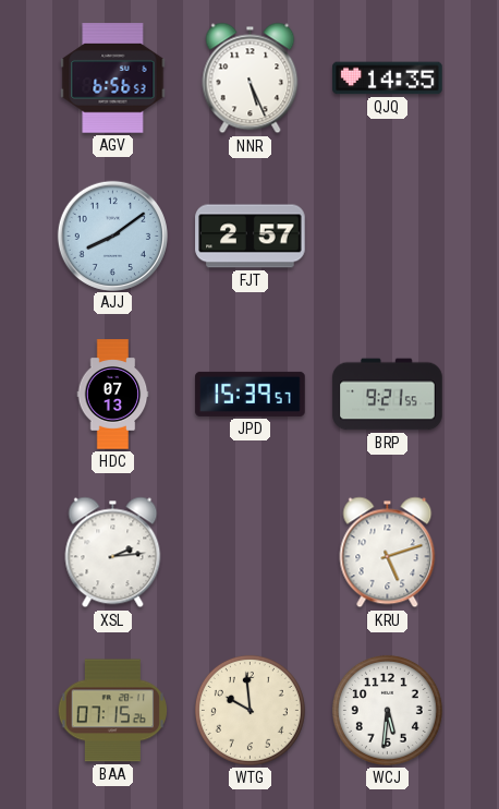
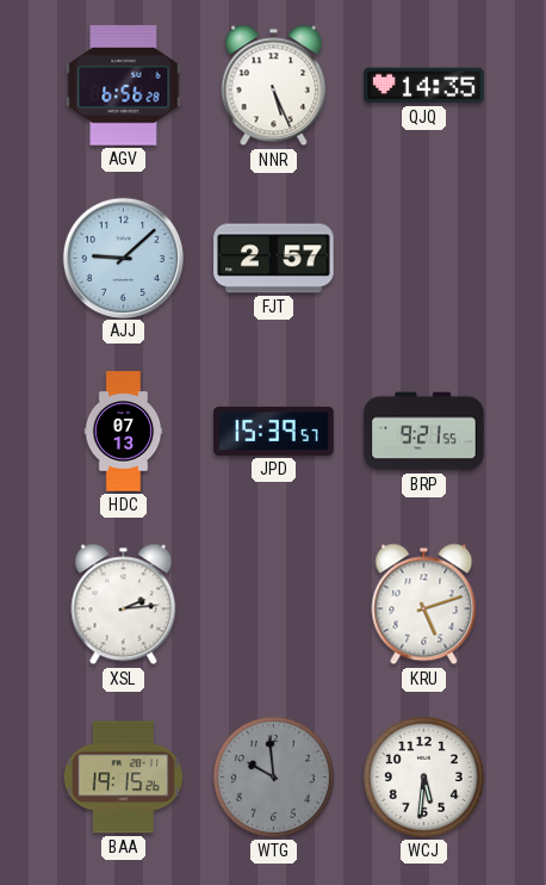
AGV: 6:56:53 -> 6:56:28 (124, 86)
AJJ: 8:09 -> 9:08 (123, 258)
BAA: 07:15 -> 19:15 (123, 778)
WTG dial: cream -> grey (273, 776)
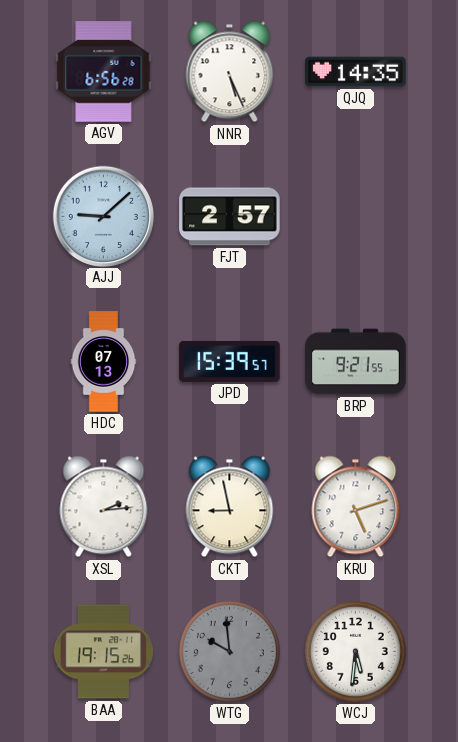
CKT: none -> 8:58 (230, 507)
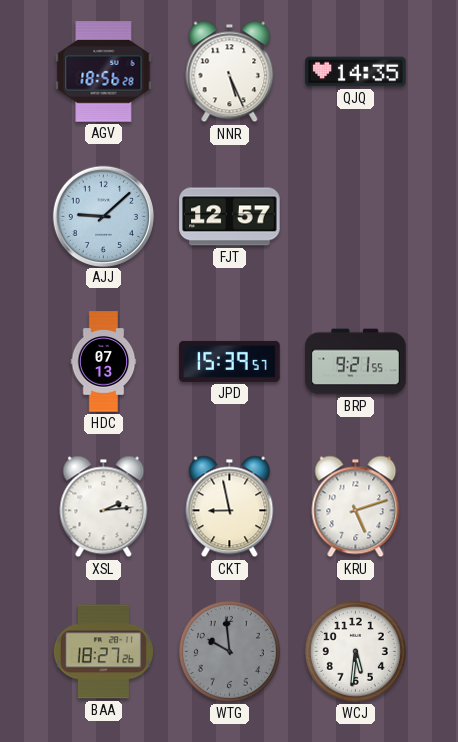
AGV: 6:56 -> 18:56 (104, 72)
FJT: 2:57 -> 12:57 (230, 217)
BAA: 19:15 -> 18:27 (103, 652)
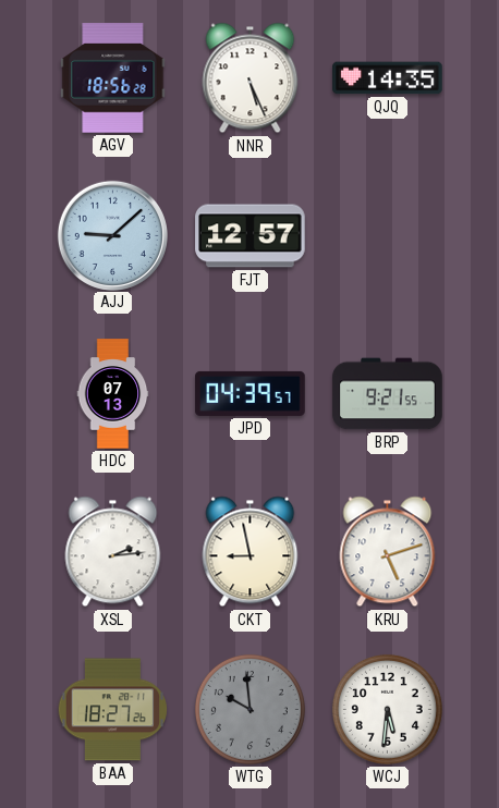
JPD: 15:39 -> 04:39 (251, 393)
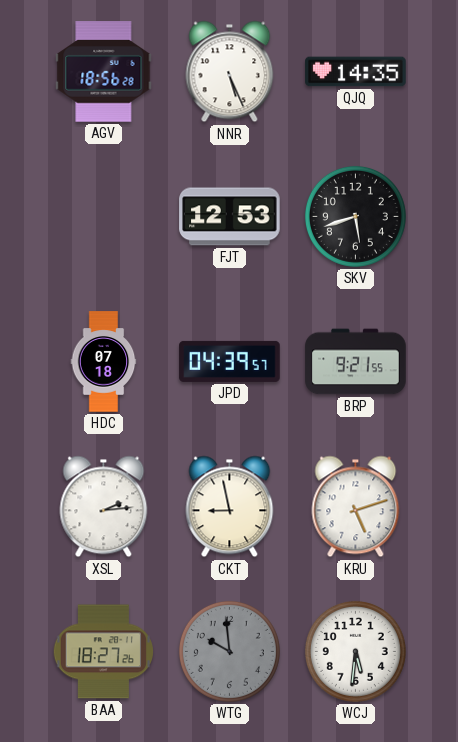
AJJ: 9:08 -> none (112, 235)
FJT: 12:57 -> 12:53 (230, 217)
SKV: none -> 5:42 (355, 216)
HDC: 07:13 -> 07:18 (104, 362)
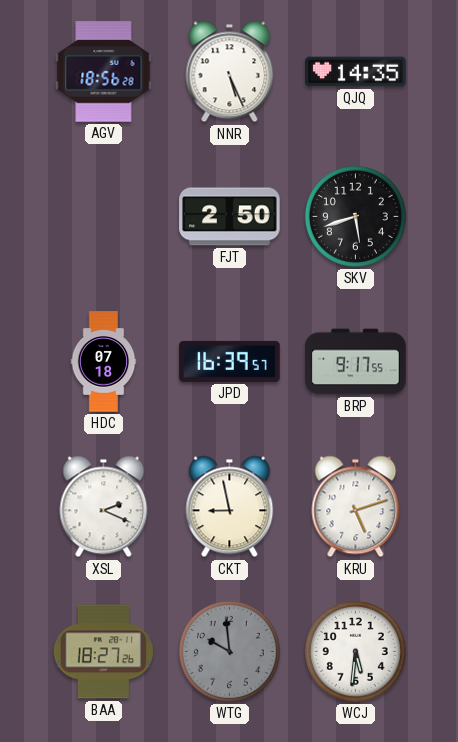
FJT: 12:53 -> 2:50 (230, 217)
JPD: 04:39 -> 16:39 (230, 361)
BRP: 9:21 -> 9:17 (356, 362)
XSL: 2:14 -> 2:19 (104, 507)
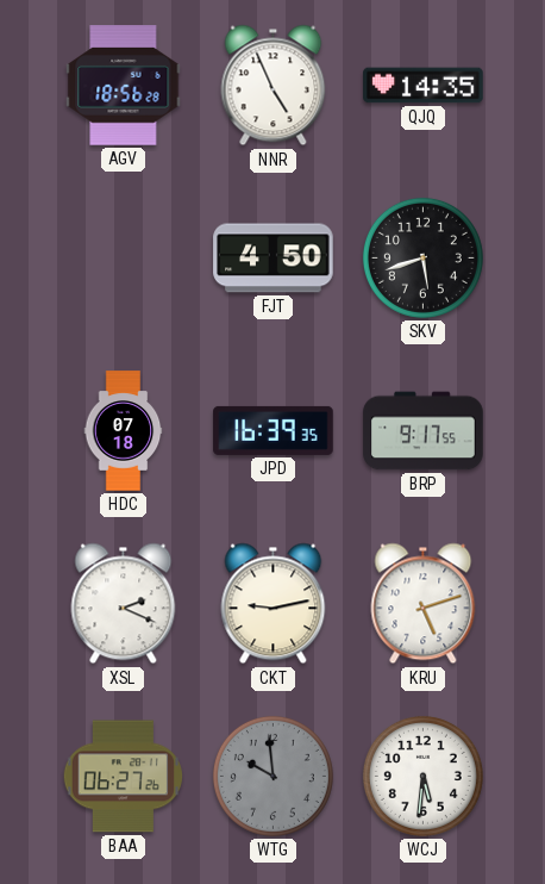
NNR: 5:26 -> 4:56 (274, 86)
FJT: 2:50 -> 4:50 (274, 259)
JPD: 16:39:57 -> 16:39:35 (274, 430)
CKT: 8:58 -> 9:13 (274, 604)
BAA: 18:27 -> 06:27 (123, 777)
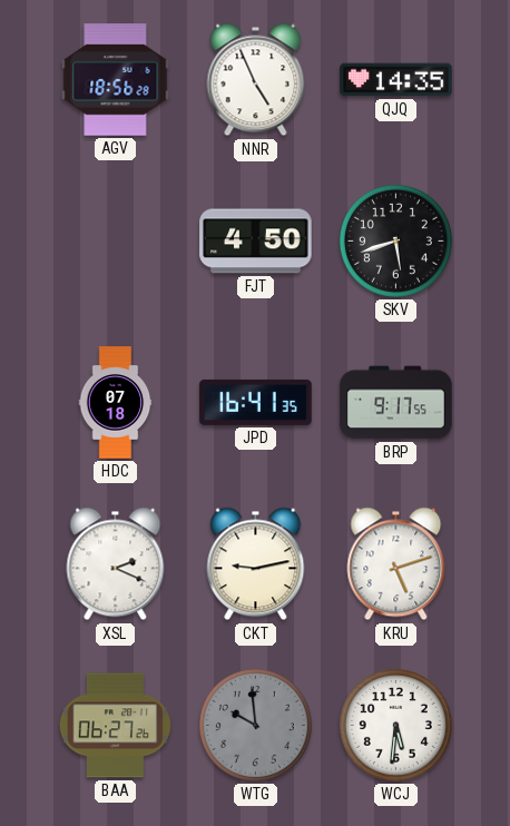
JPD: 16:39 -> 16:41 (256, 402)
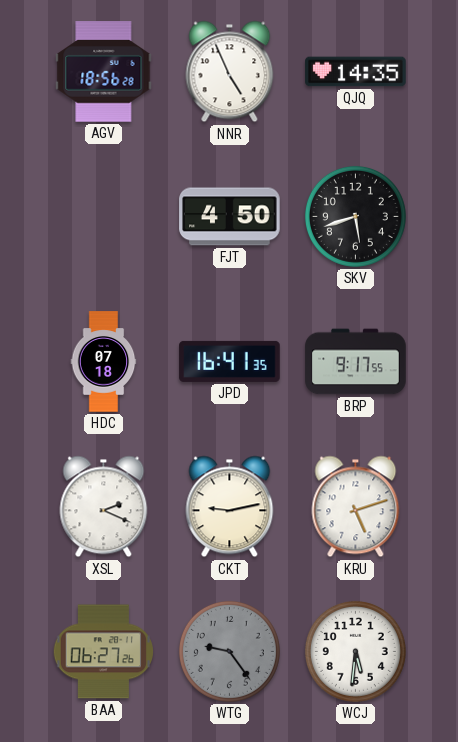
WTG: 9:59 -> 9:24 (229, 651)
